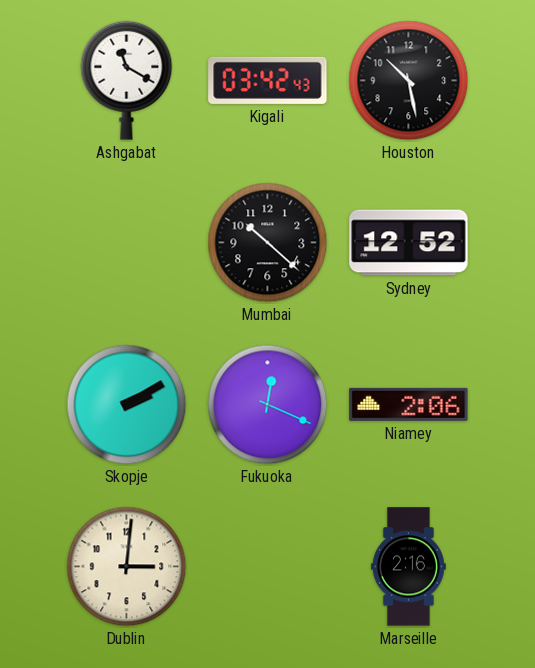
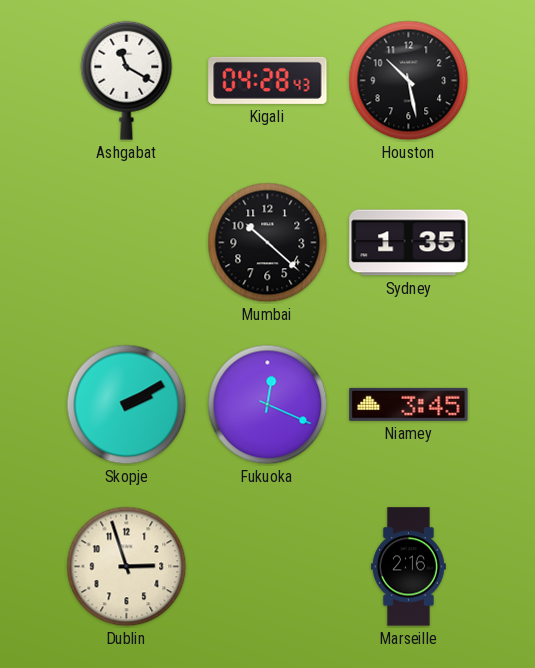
Kigali: 03:42 -> 04:28 (268, 80)
Sydney: 12:52 -> 1:35 (409, 243)
Niamey: 2:06 -> 3:45 (409, 404)
Dublin: 3:01 -> 2:57 (127, 567)
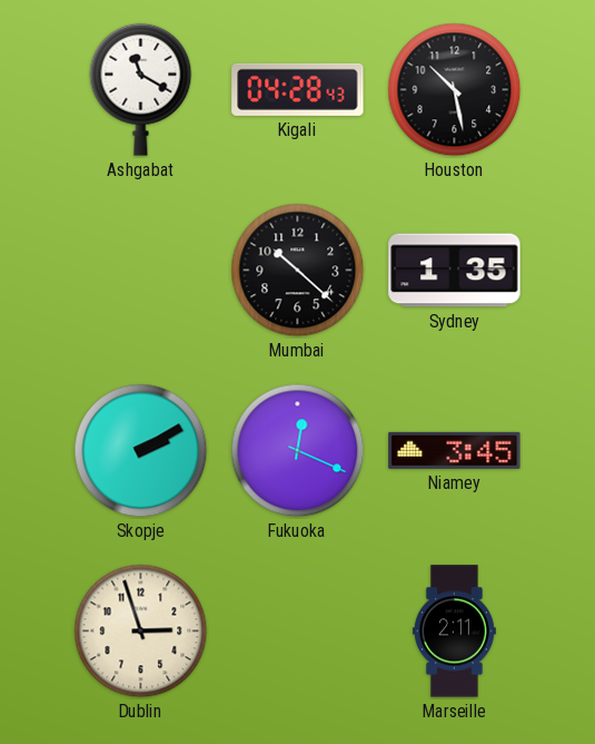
Marseille: 2:16 -> 2:11 (454, 632)
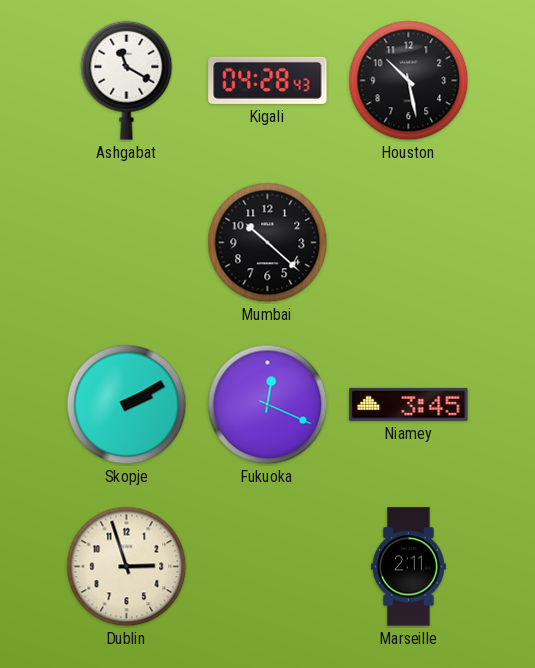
Sydney: 1:35 -> none (455, 271)
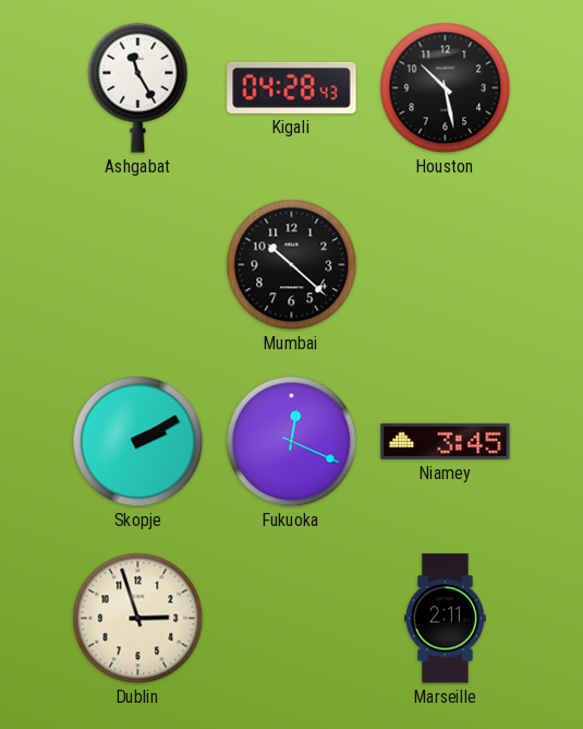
Ashgabat: 11:20 -> 11:25 (138, 87)
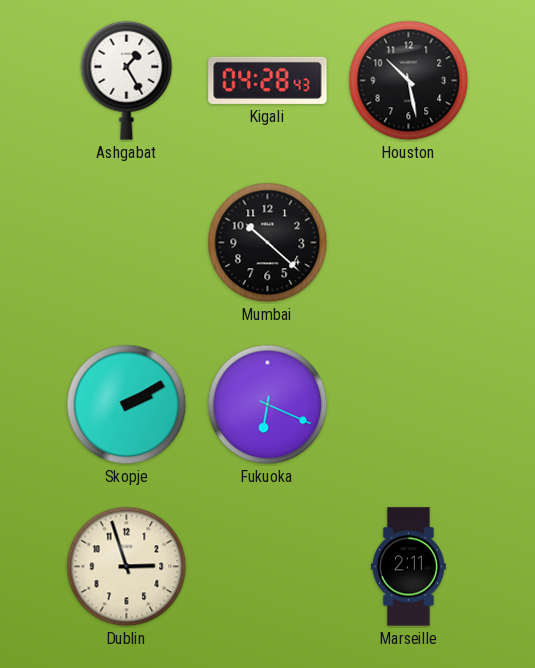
Ashgabat: 11:25 -> 1:25 (127, 80)
Fukuoka: 12:19 -> 6:19 (268, 405)
Niamey: 3:45 -> none (446, 441)
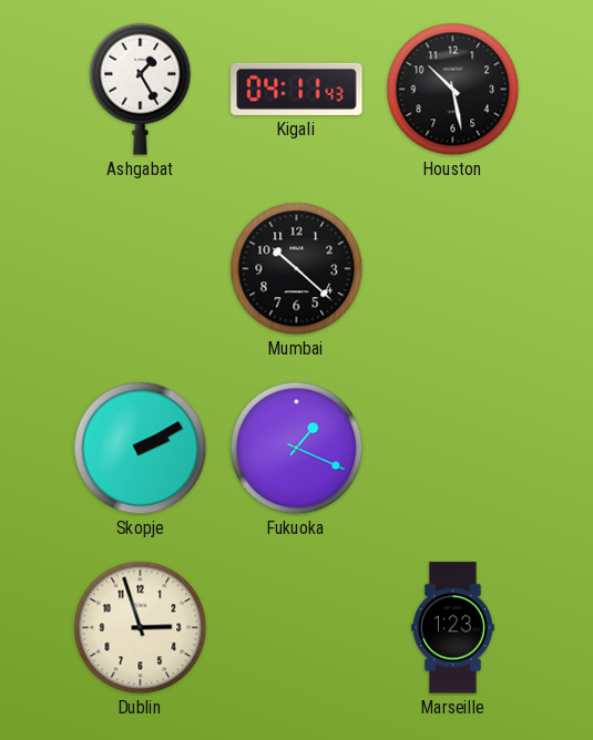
Kigali: 04:28 -> 04:11 (297, 89)
Fukuoka: 6:19 -> 1:19 (297, 449)
Marseille: 2:11 -> 1:23 (452, 628)
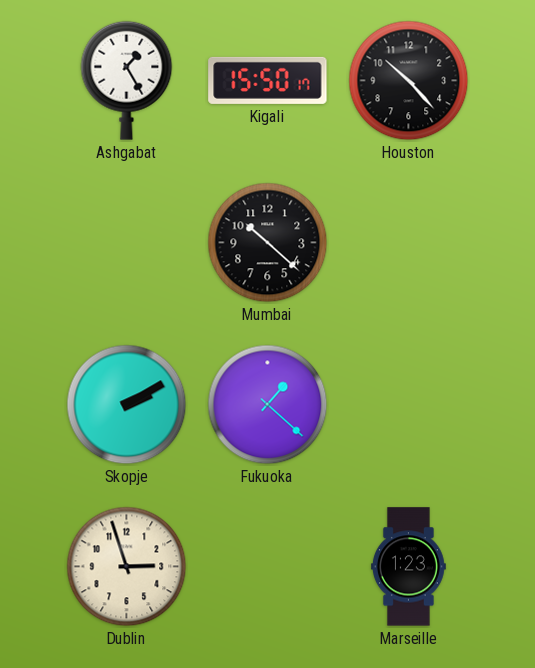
Kigali: 04:11 -> 15:50 (268, 80)
Houston: 10:28 -> 10:23 (409, 81)
Fukuoka: 1:19 -> 1:22 (268, 405)
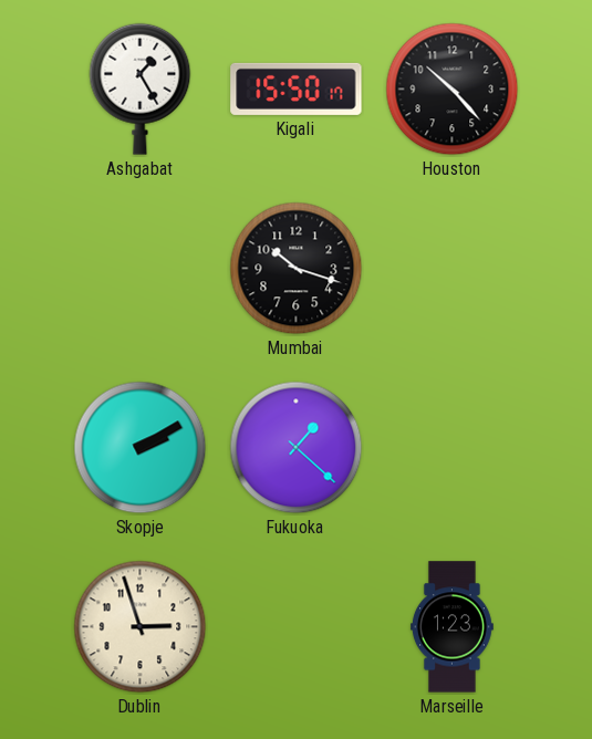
Mumbai: 10:22 -> 10:18 (297, 269)
